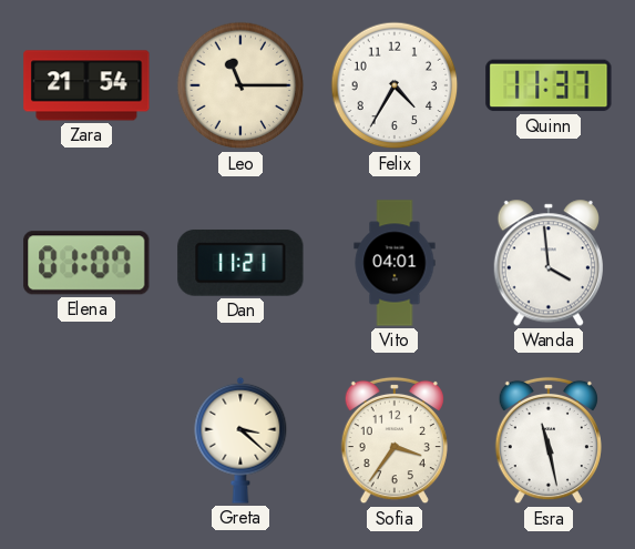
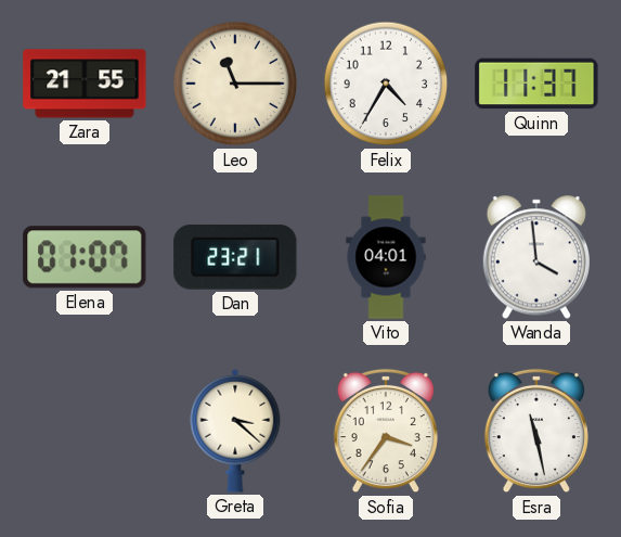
Zara: 21:54 -> 21:55 (85, 84)
Dan: 11:21 -> 23:21 (235, 257)
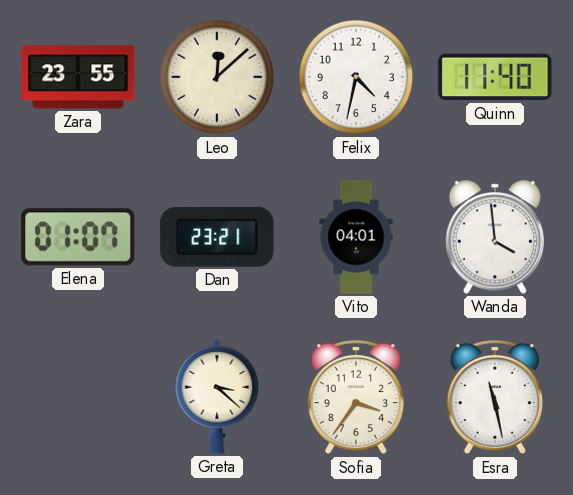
Zara: 21:55 -> 23:55 (78, 77)
Leo: 11:15 -> 12:08 (217, 77)
Felix: 4:35 -> 4:32 (356, 77)
Quinn: 11:37 -> 11:40 (495, 77)
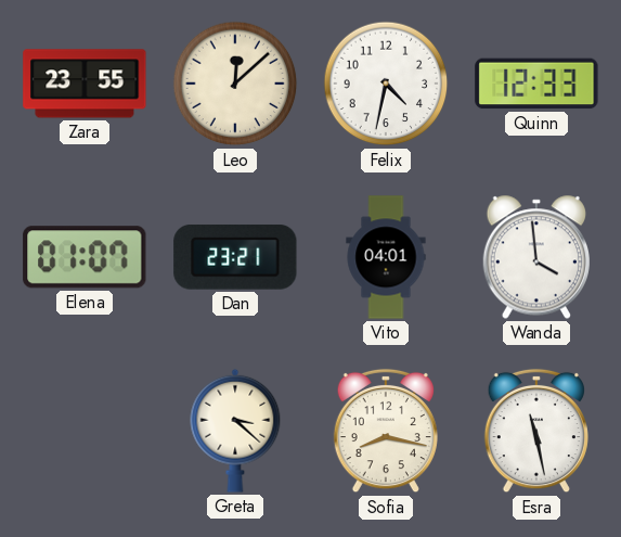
Quinn: 11:40 -> 12:33 (536, 84)
Sofia: 3:36 -> 8:17 (386, 431)
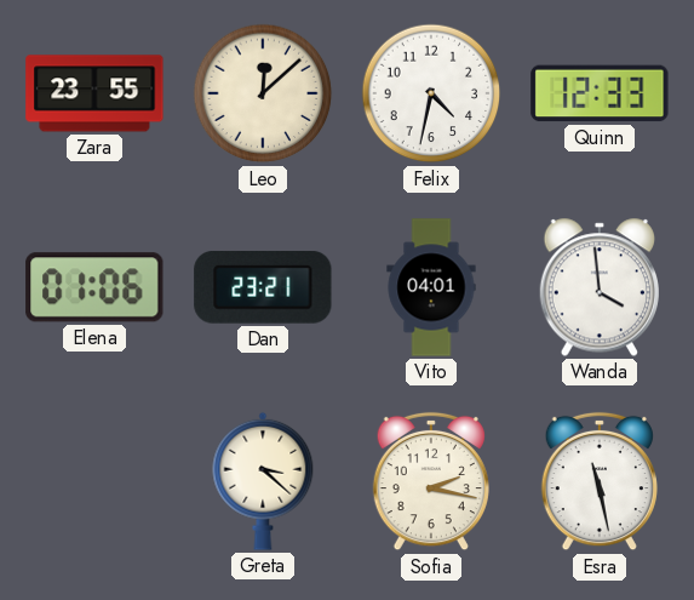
Elena: 01:07 -> 01:06 (94, 287)
Sofia: 8:17 -> 2:17 (431, 481)
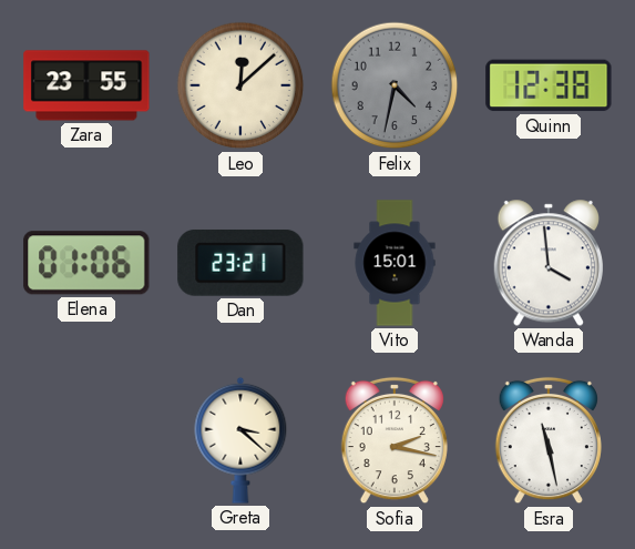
Felix dial: white -> grey (395, 85)
Quinn: 12:33 -> 12:38 (549, 85)
Vito: 04:01 -> 15:01 (395, 263)
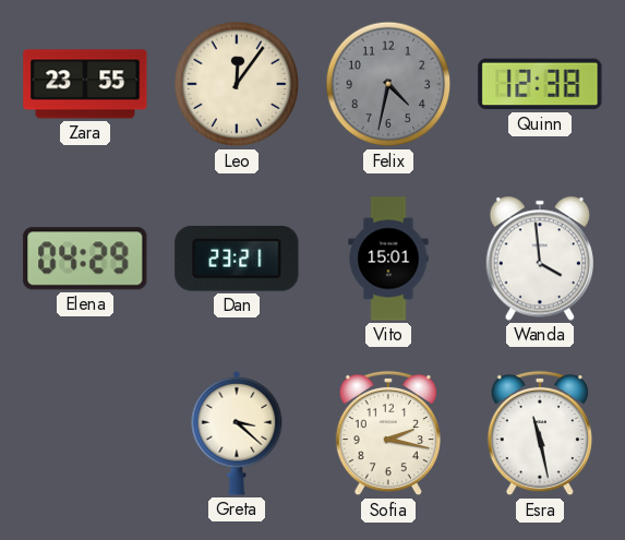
Leo: 12:08 -> 12:06 (237, 84)
Elena: 01:06 -> 04:29 (85, 259)
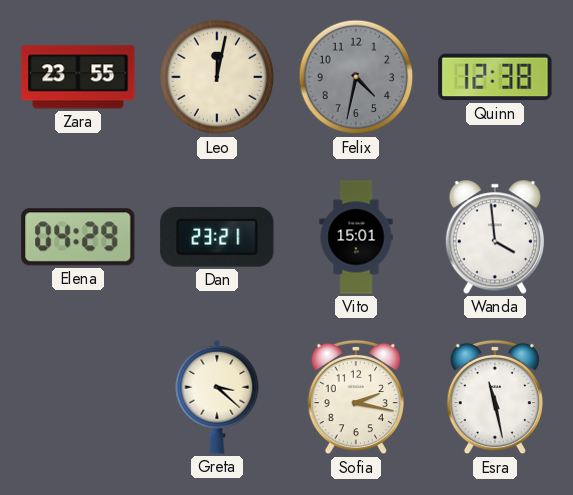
Leo: 12:06 -> 12:02 (217, 77)
